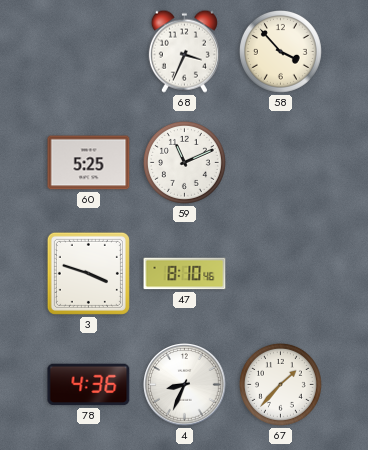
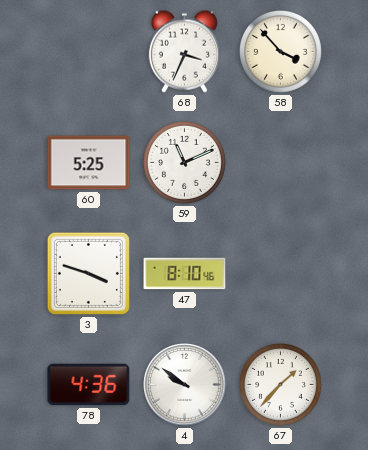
4: 8:34 -> 9:51 (185, 385)
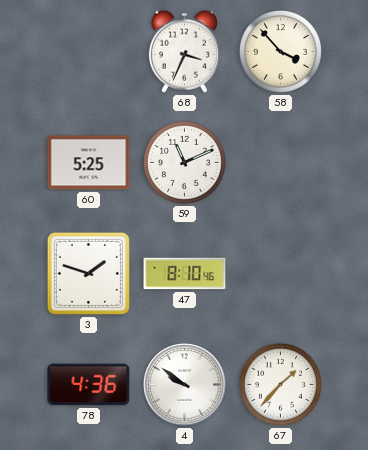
3: 3:48 -> 1:48 (88, 273)
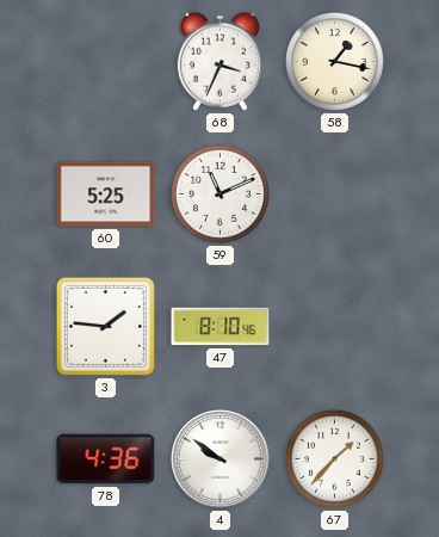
58: 3:53 -> 1:17 (334, 61)
3: 1:48 -> 1:46 (105, 326)
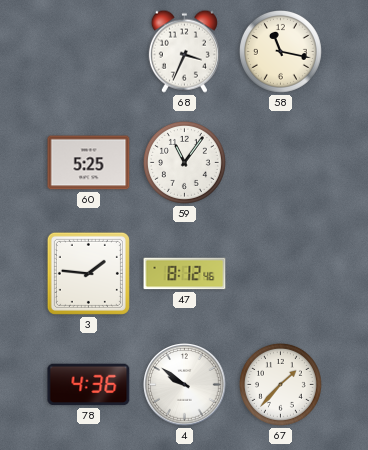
58: 1:17 -> 11:17 (280, 51)
59: 11:11 -> 11:06 (184, 162)
47: 8:10 -> 8:12 (185, 274)
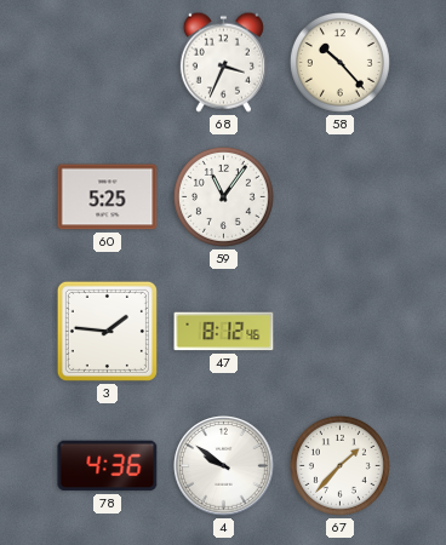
58: 11:17 -> 10:23 (339, 62)
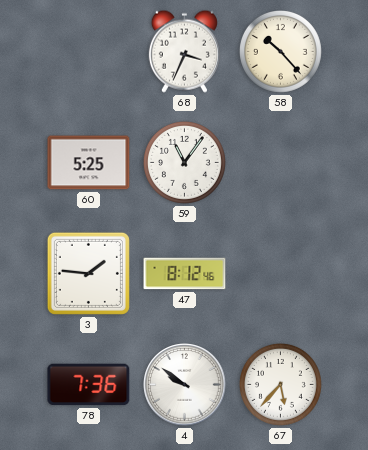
78: 4:36 -> 7:36 (89, 385)
67: 1:37 -> 5:37 (280, 384)
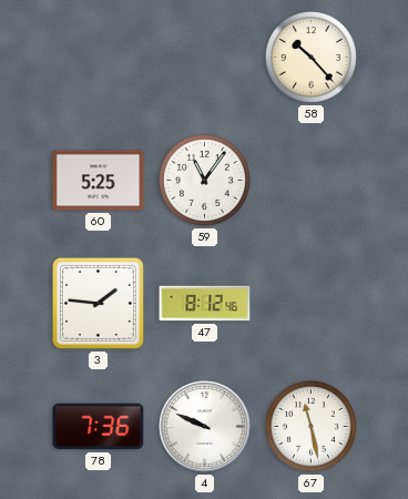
68: 3:34 -> none (184, 51)
4: 9:51 -> 9:49 (205, 427)
67: 5:37 -> 11:28 (310, 426)
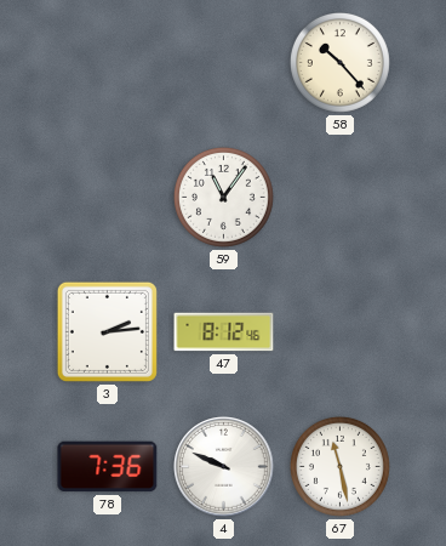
60: 5:25 -> none (99, 181)
3: 1:46 -> 2:14 (107, 331)
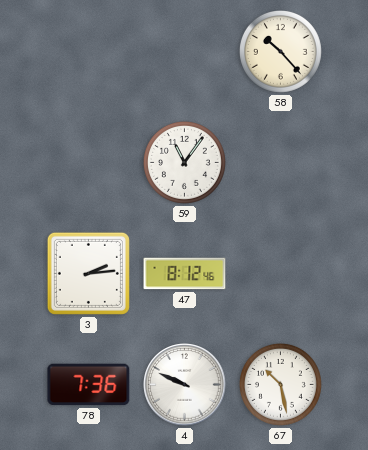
67: 11:28 -> 10:28 (280, 384)
